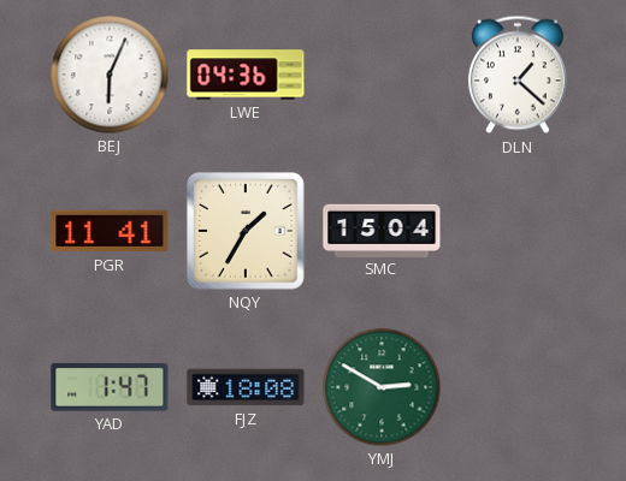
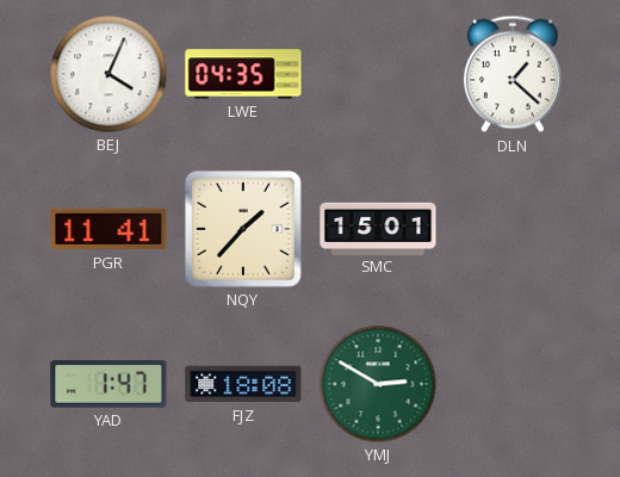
BEJ: 6:04 -> 4:04 (108, 74)
LWE: 04:36 -> 04:35 (243, 74)
NQY: 1:35 -> 1:37 (244, 230)
SMC: 15:04 -> 15:01 (378, 228)
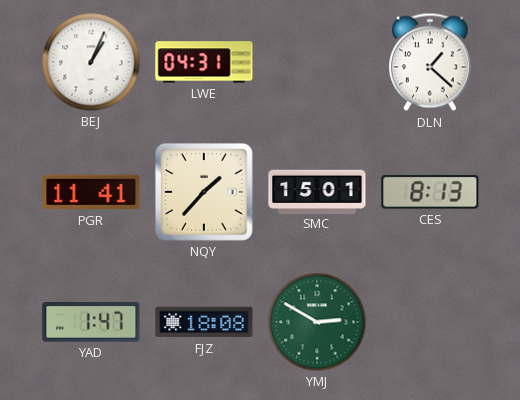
BEJ: 4:04 -> 1:04 (91, 62)
LWE: 04:35 -> 04:31 (204, 62)
CES: none -> 8:13 (430, 193)
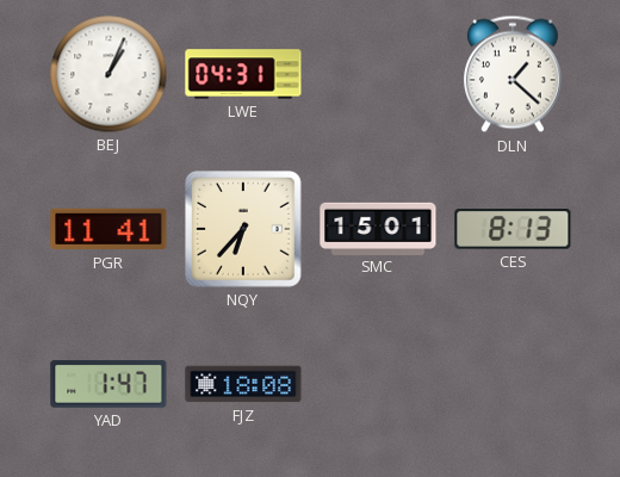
NQY: 1:37 -> 6:37 (244, 230)
YMJ: 2:50 -> none (317, 322)
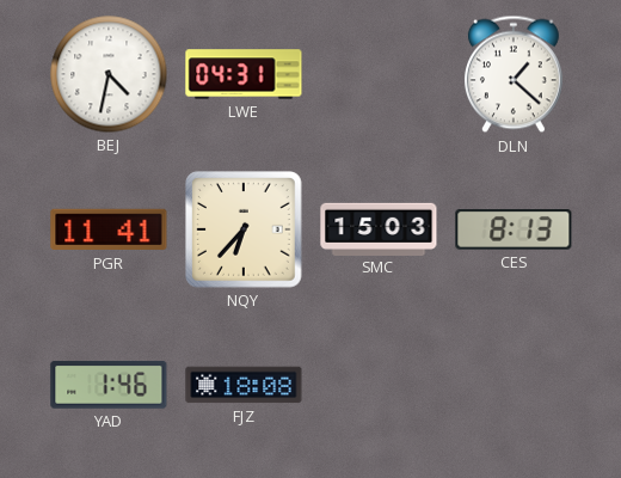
BEJ: 1:04 -> 4:32 (109, 74)
SMC: 15:01 -> 15:03 (379, 228)
YAD: 1:47 -> 1:46 (109, 386)
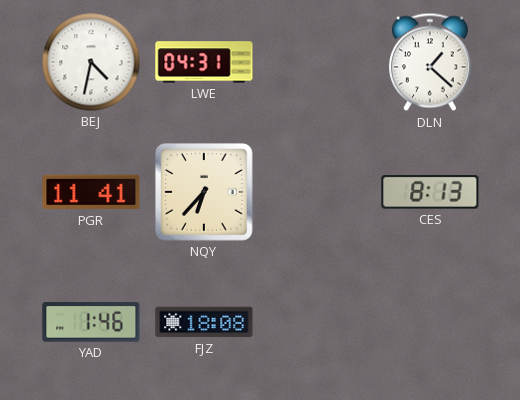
SMC: 15:03 -> none (379, 228)
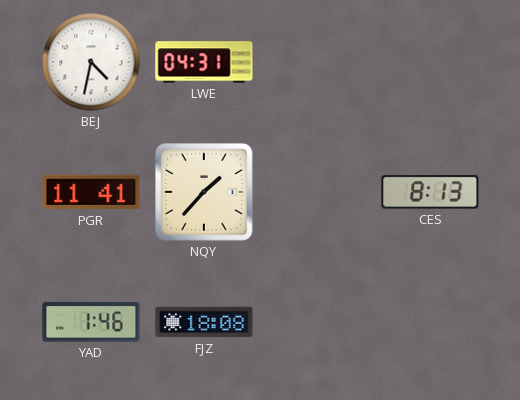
DLN: 1:22 -> none (430, 62)
NQY: 6:37 -> 1:37 (205, 193)
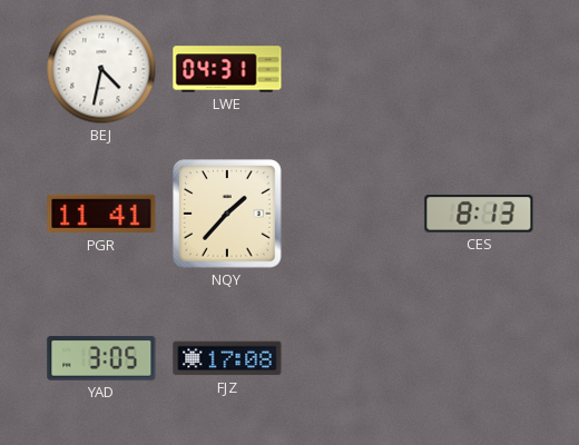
YAD: 1:46 -> 3:05 (101, 359)
FJZ: 18:08 -> 17:08 (227, 358)
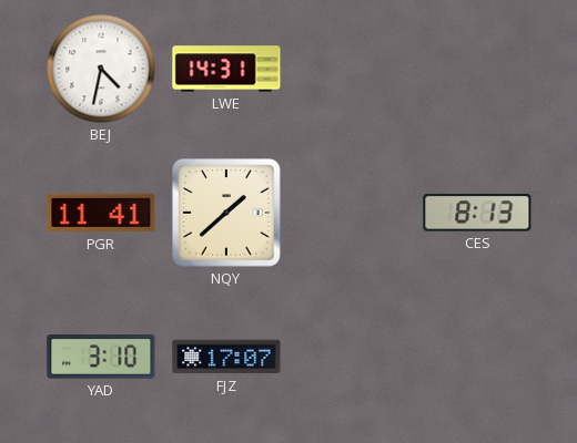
LWE: 04:31 -> 14:31 (226, 69)
NQY: 1:37 -> 1:38 (227, 214)
YAD: 3:05 -> 3:10 (101, 358)
FJZ: 17:08 -> 17:07 (226, 357)
